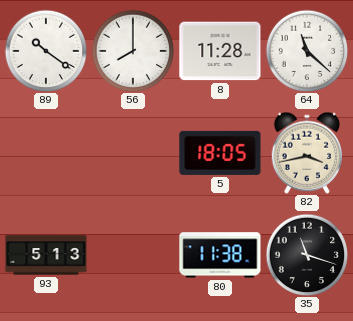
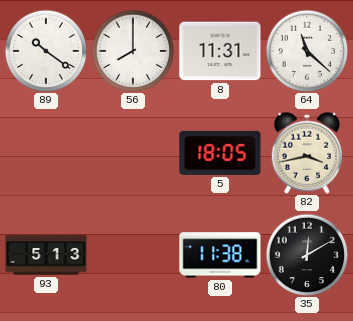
8: 11:28 -> 11:31 (220, 51)
35: 11:18 -> 12:10 (307, 255)
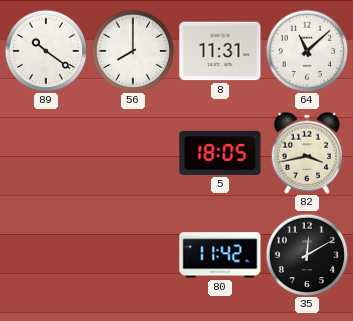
64: 11:22 -> 11:08 (307, 51)
93: 5:13 -> none (46, 255)
80: 11:38 -> 11:42 (220, 255)
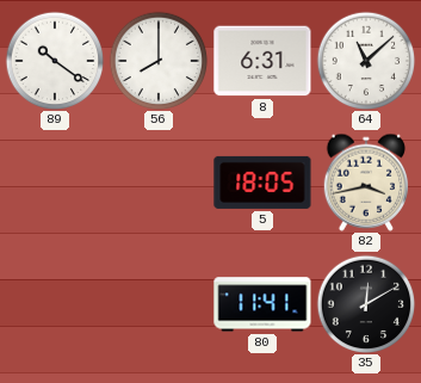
8: 11:31 -> 6:31 (262, 61)
80: 11:42 -> 11:41 (262, 304)
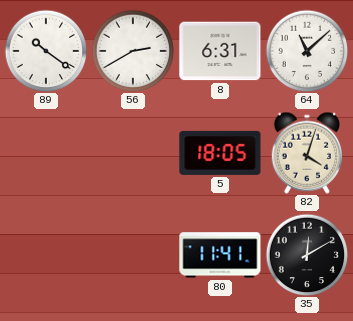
56: 8:00 -> 2:40 (133, 51)
82: 3:43 -> 4:03 (306, 153)
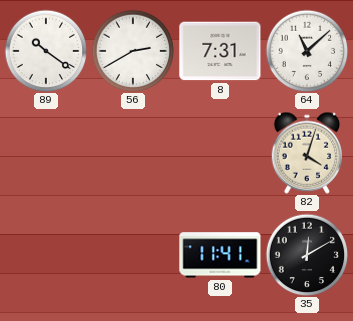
8: 6:31 -> 7:31 (220, 51)
5: 18:05 -> none (220, 153)
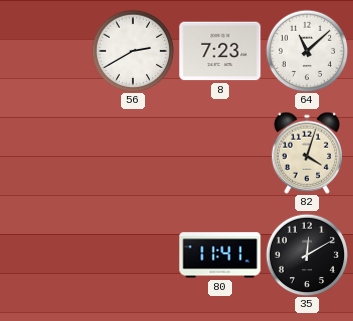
89: 10:21 -> none (46, 51)
8: 7:31 -> 7:23 (220, 51)
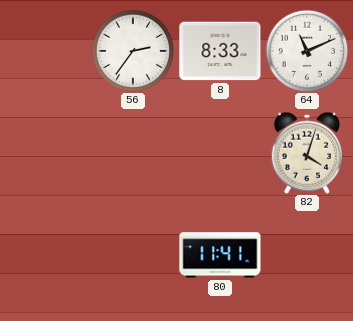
56: 2:40 -> 2:36 (133, 51)
8: 7:23 -> 8:33 (220, 51)
64: 11:08 -> 11:11 (307, 51)
35: 12:10 -> none (307, 255)
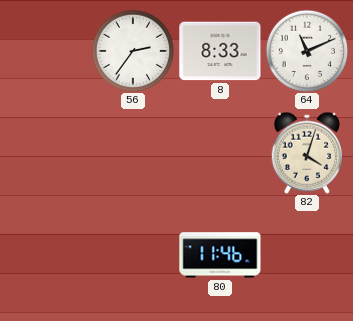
80: 11:41 -> 11:46 (220, 255)
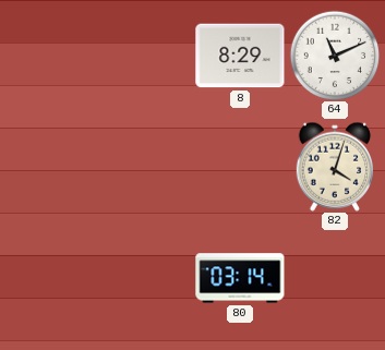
56: 2:36 -> none (133, 51)
8: 8:33 -> 8:29 (240, 56)
80: 11:46 -> 03:14 (240, 278)
